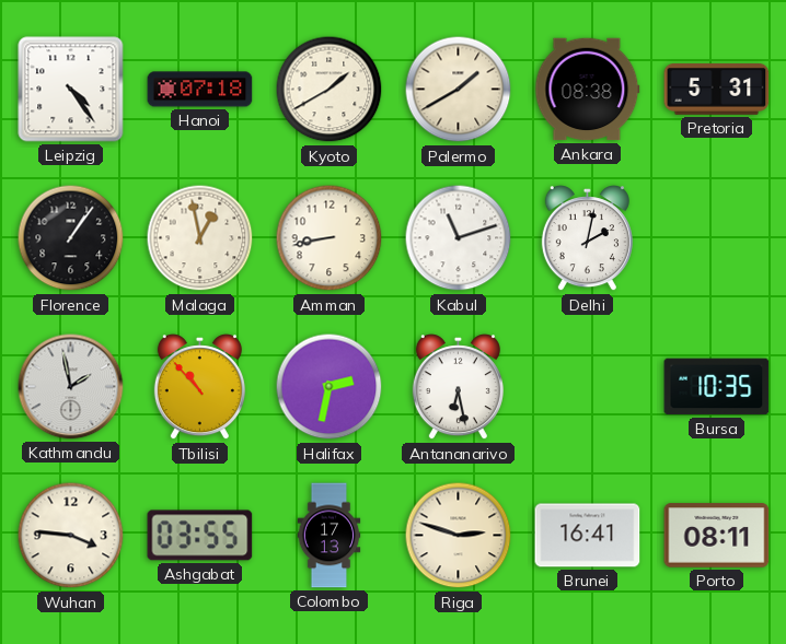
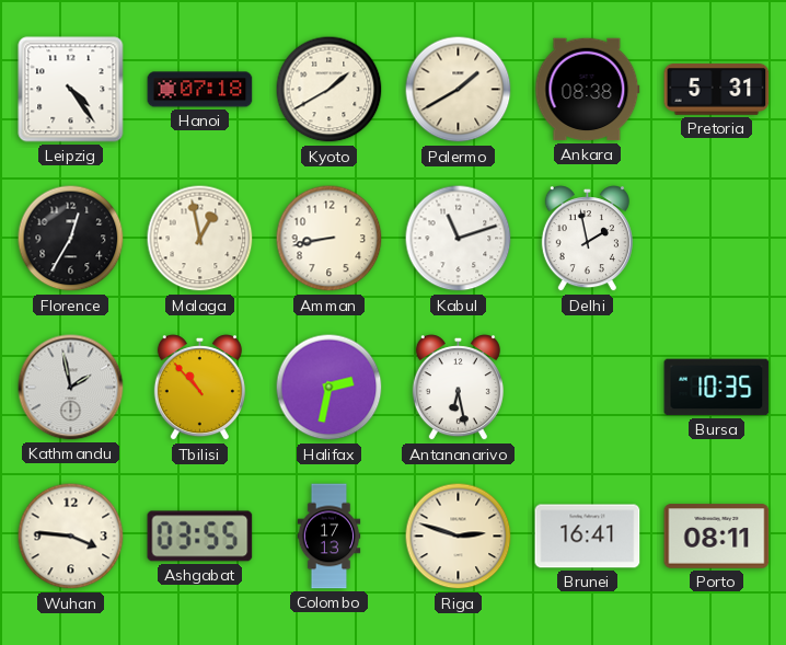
Florence: 1:06 -> 12:35 (71, 239)
Delhi: 2:02 -> 1:58 (587, 239)
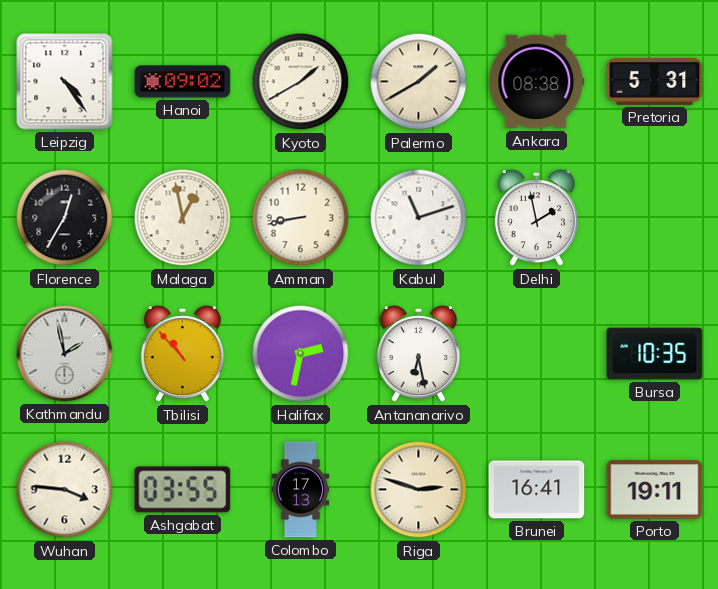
Hanoi: 07:18 -> 09:02 (183, 82)
Porto: 08:11 -> 19:11 (655, 490)
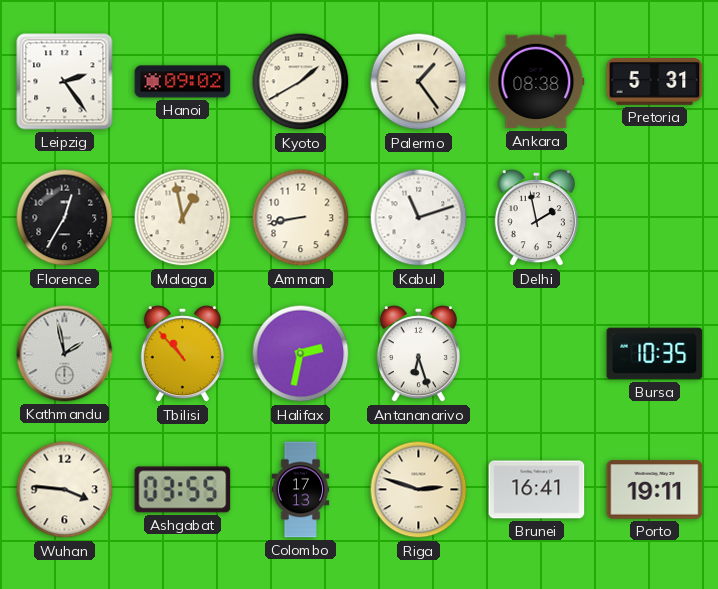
Leipzig: 4:24 -> 2:24 (65, 82)
Palermo: 1:40 -> 1:24 (419, 82)
Antananarivo: 6:28 -> 6:27 (418, 354)
